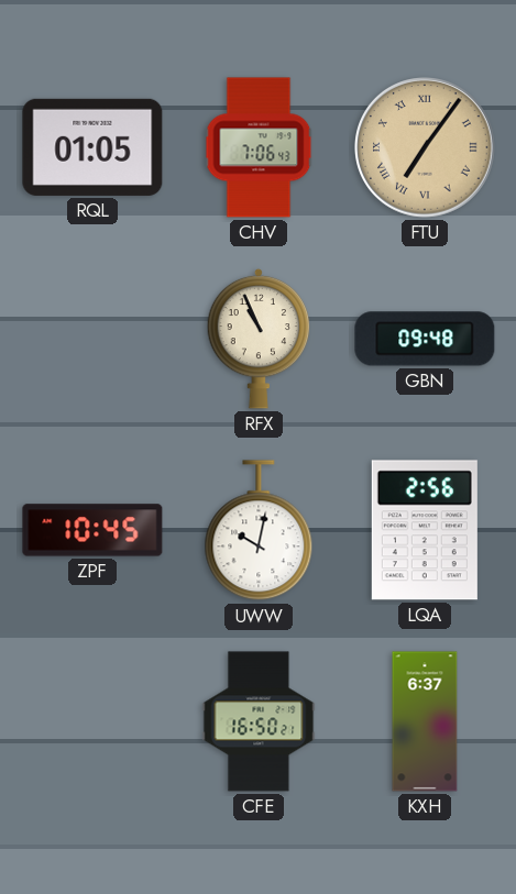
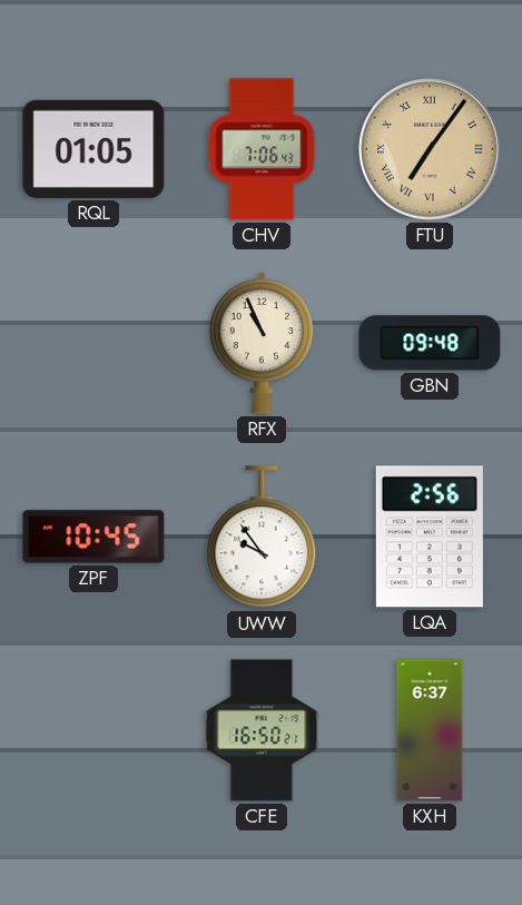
UWW: 10:02 -> 9:54 (262, 538)
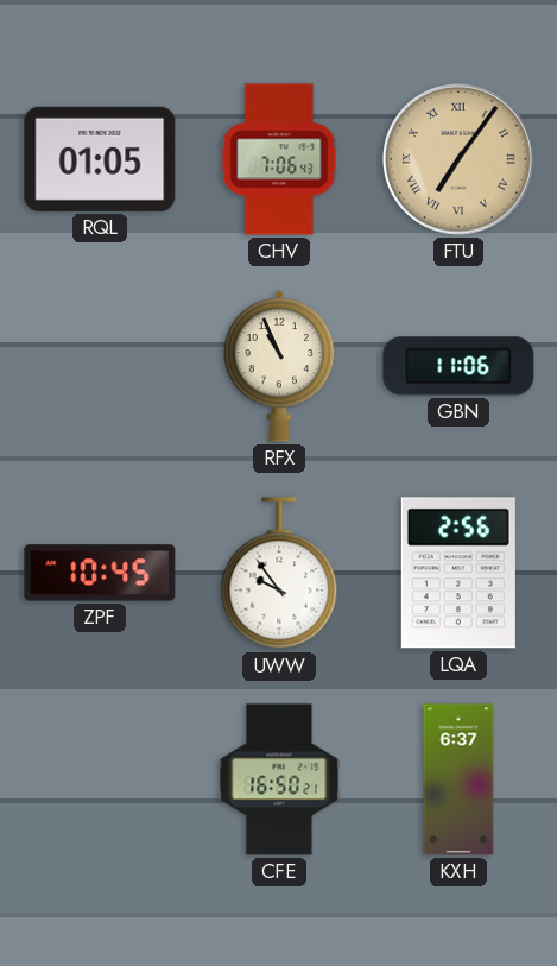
GBN: 09:48 -> 11:06 (458, 366)
